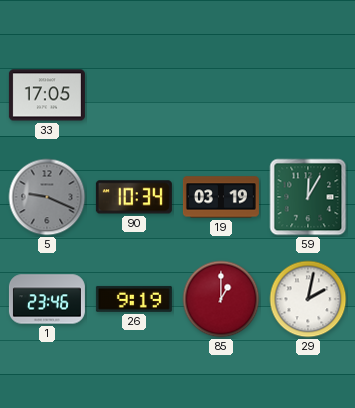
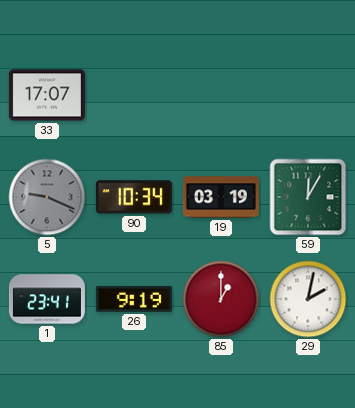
33: 17:05 -> 17:07 (47, 95)
1: 23:46 -> 23:41 (47, 299)
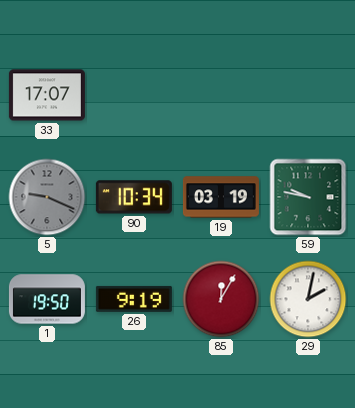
59: 12:05 -> 9:47 (308, 197)
1: 23:41 -> 19:50 (47, 299)
85: 1:00 -> 12:05 (221, 299)
